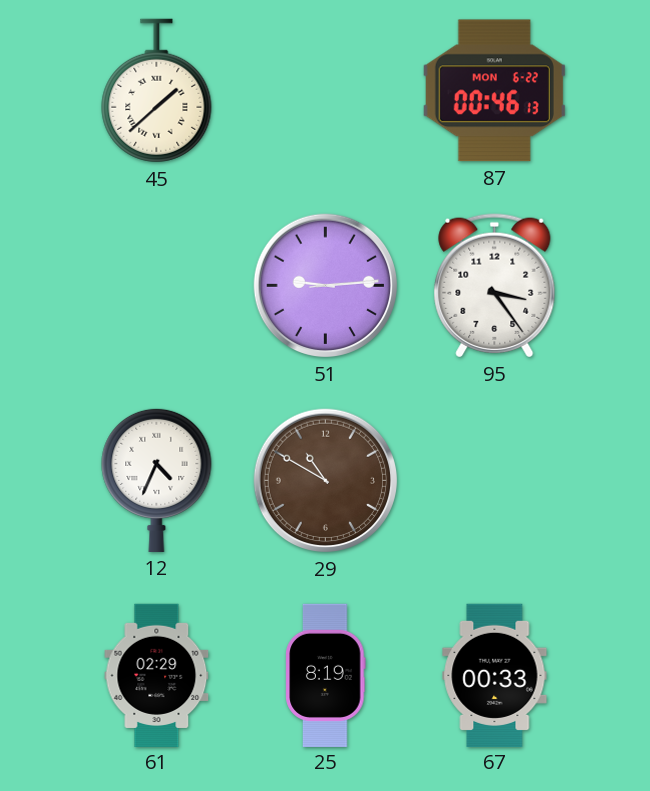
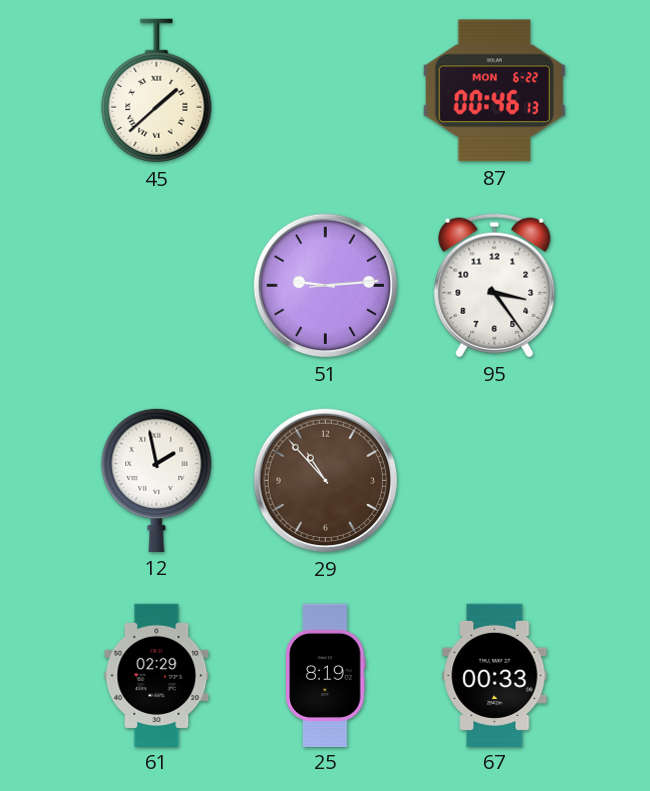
12: 4:34 -> 1:58 (157, 480)
29: 10:50 -> 10:53 (326, 481)
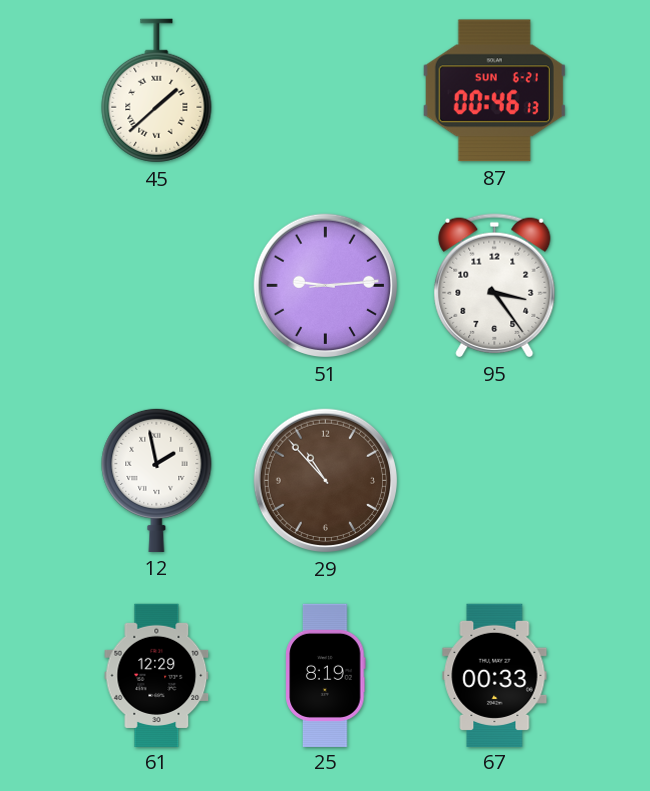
87 date: MON 6-22 -> SUN 6-21 (494, 91)
61: 02:29 -> 12:29 (157, 675)
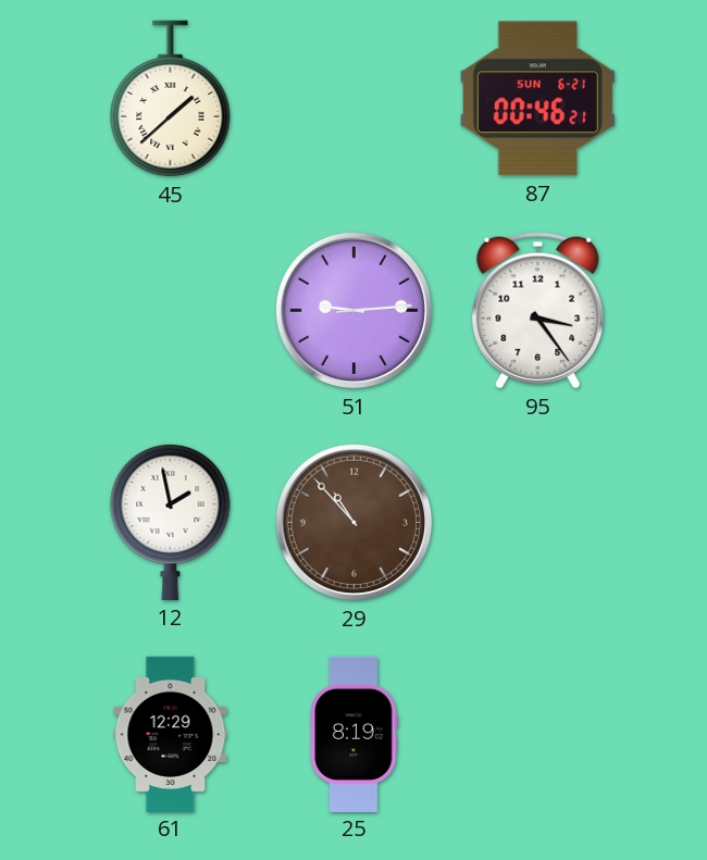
87: 00:46:13 -> 00:46:21 (537, 99)
67: 00:33 -> none (495, 675)
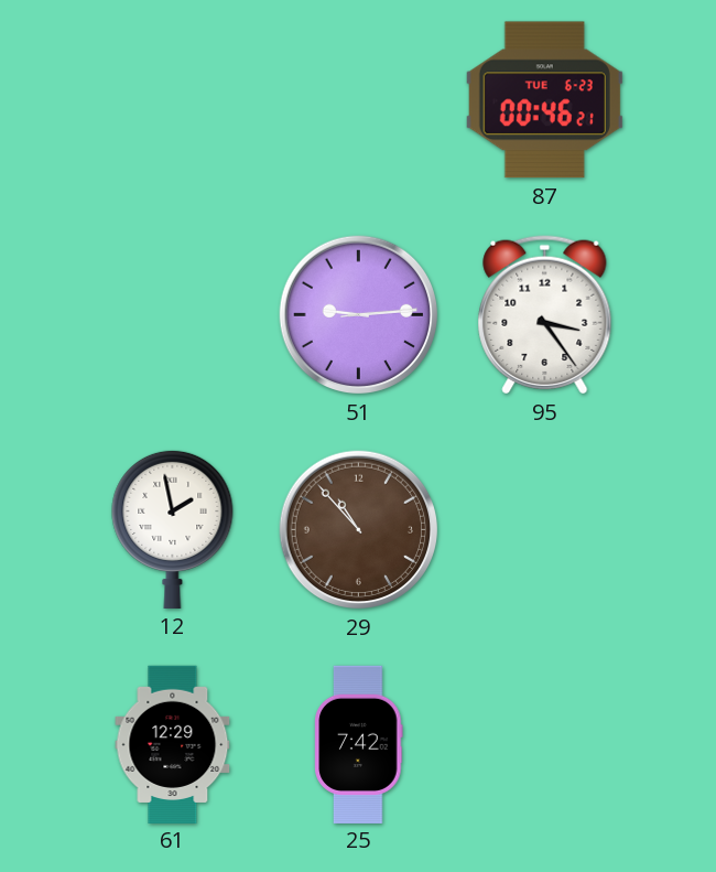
45: 1:38 -> none (171, 99)
87 date: SUN 6-21 -> TUE 6-23 (544, 100)
25: 8:19 -> 7:42 (359, 744)
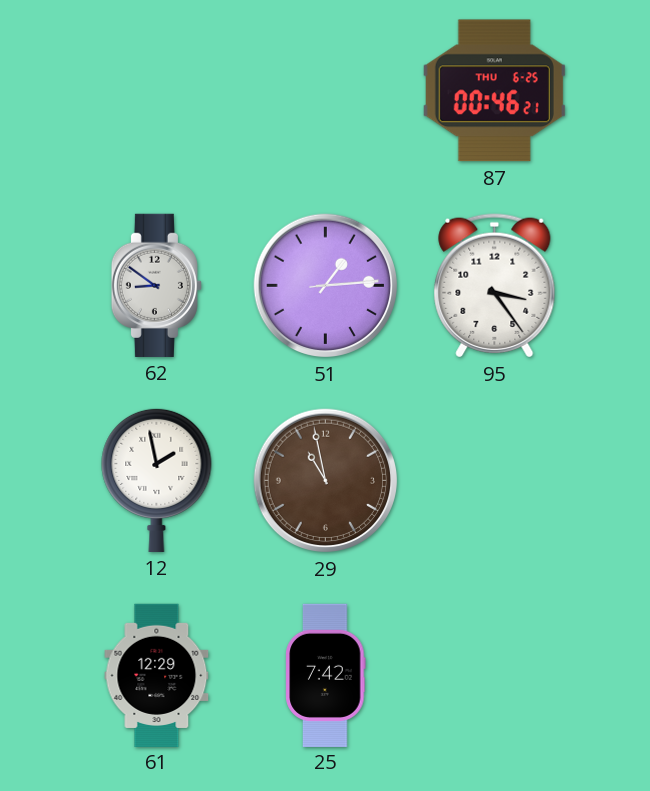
87 date: TUE 6-23 -> THU 6-25 (494, 91)
62: none -> 8:51 (156, 285)
51: 9:14 -> 1:14 (326, 286)
29: 10:53 -> 10:58 (326, 481)
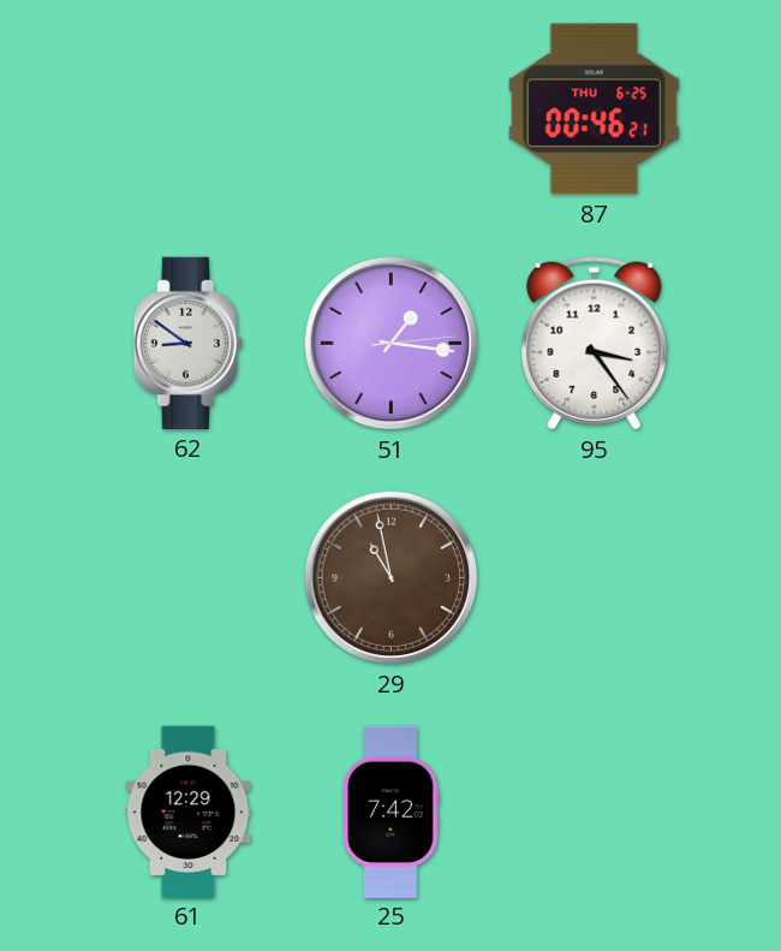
51: 1:14 -> 1:16 (392, 344)
12: 1:58 -> none (157, 480)
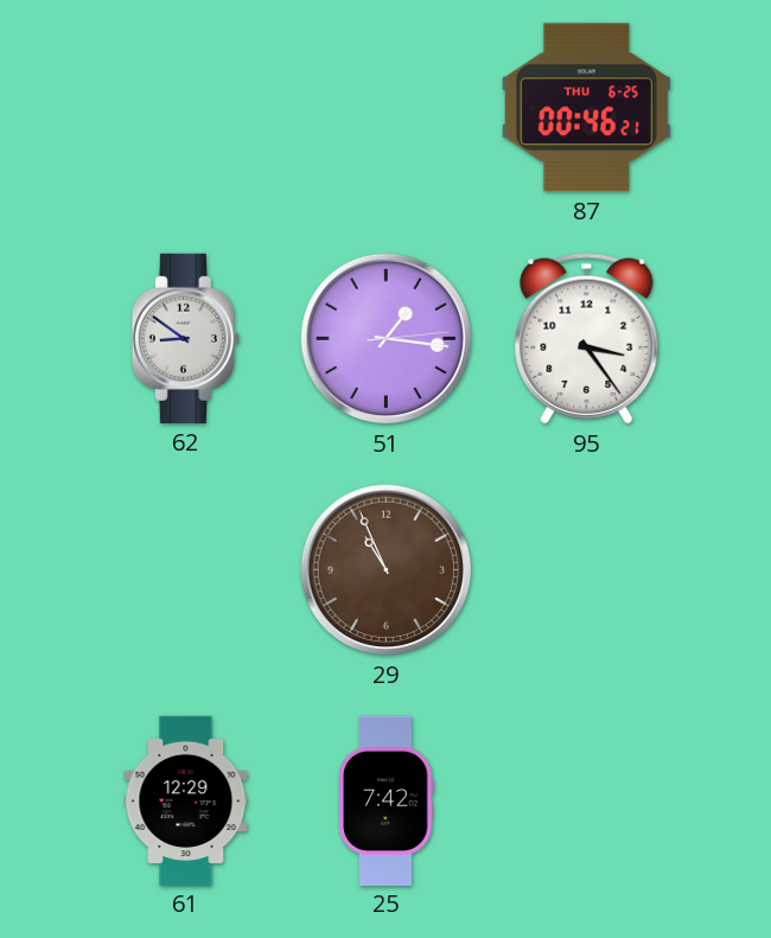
29: 10:58 -> 10:56 (387, 570)
